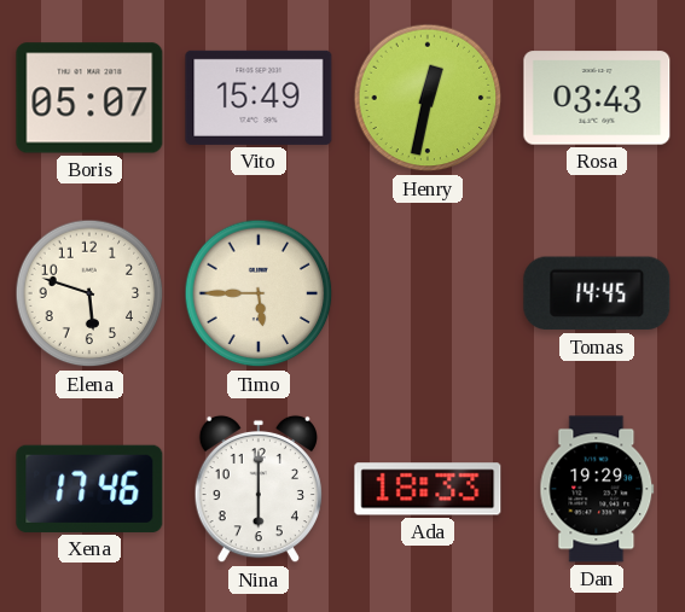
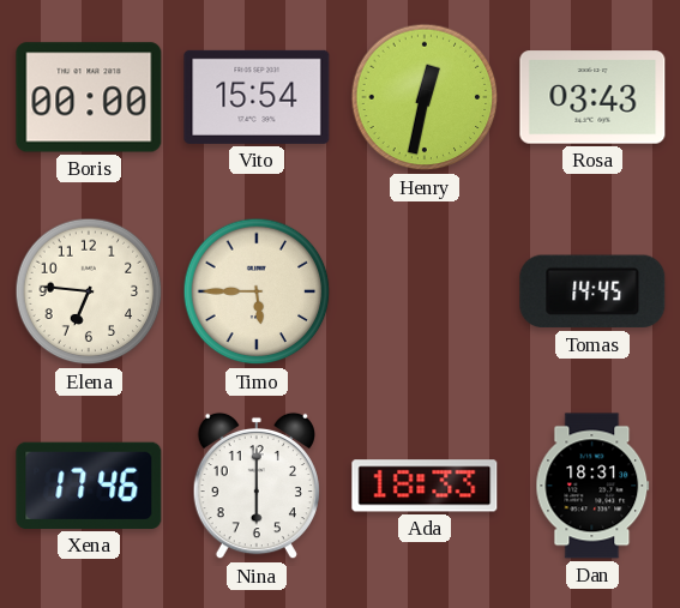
Boris: 05:07 -> 00:00 (89, 97)
Vito: 15:49 -> 15:54 (257, 97)
Elena: 5:48 -> 6:46 (89, 291)
Dan: 19:29 -> 18:31 (592, 486)
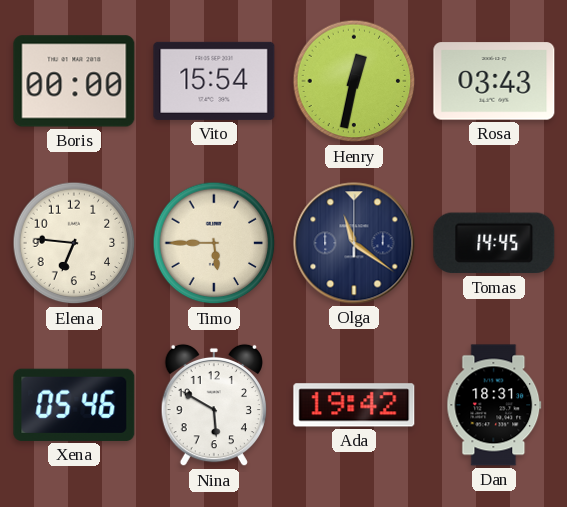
Olga: none -> 11:21 (354, 243)
Xena: 17:46 -> 05:46 (74, 405)
Nina: 6:00 -> 5:50 (214, 405)
Ada: 18:33 -> 19:42 (354, 405)
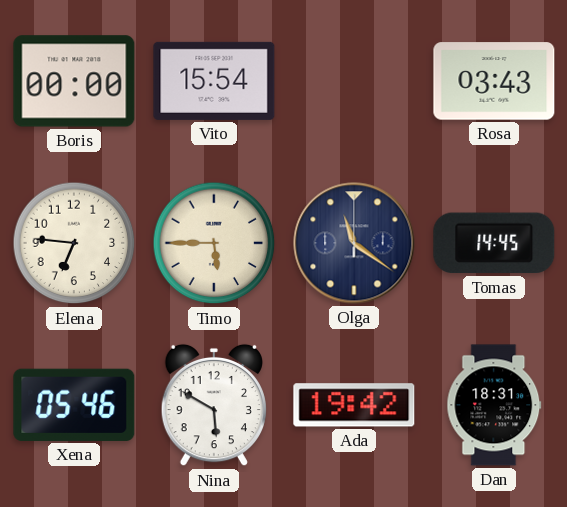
Henry: 12:32 -> none (354, 81)
